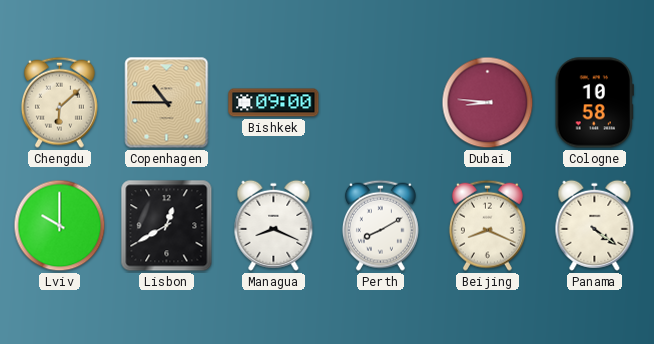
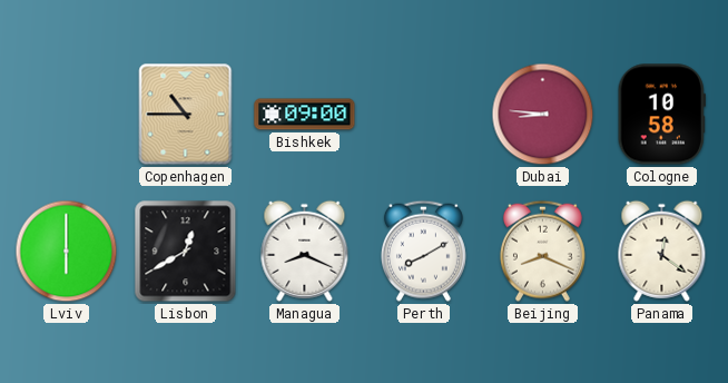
Chengdu: 6:08 -> none (59, 102)
Lviv: 10:00 -> 6:00 (67, 252)
Panama: 4:21 -> 12:21 (662, 251)
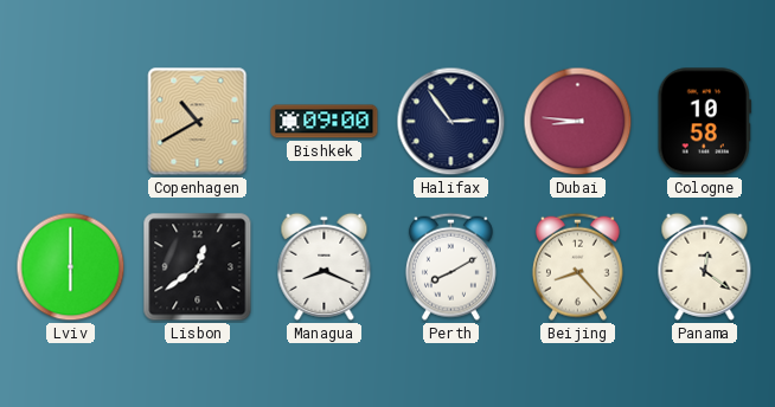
Copenhagen: 10:45 -> 10:40 (198, 122)
Halifax: none -> 2:54 (451, 122)
Lisbon: 12:40 -> 12:39 (198, 267)
Beijing: 8:19 -> 8:23 (577, 266)
